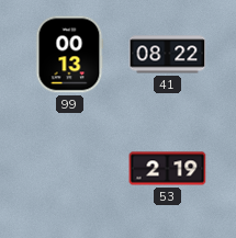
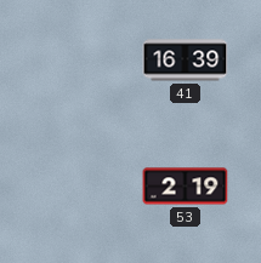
99: 00:13 -> none (69, 55)
41: 08:22 -> 16:39 (186, 61)
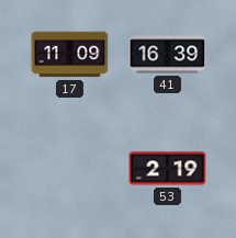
17: none -> 11:09 (70, 55)
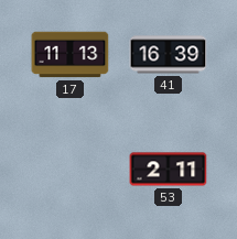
17: 11:09 -> 11:13 (71, 55)
53: 2:19 -> 2:11 (169, 170)
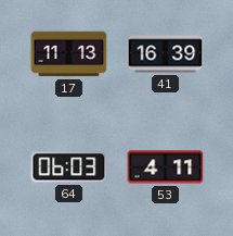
64: none -> 06:03 (69, 167)
53: 2:11 -> 4:11 (166, 167)
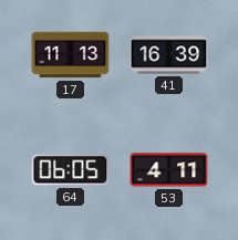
64: 06:03 -> 06:05 (71, 170)
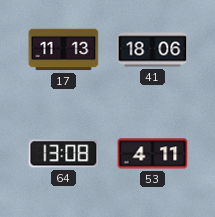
41: 16:39 -> 18:06 (153, 50)
64: 06:05 -> 13:08 (64, 154)
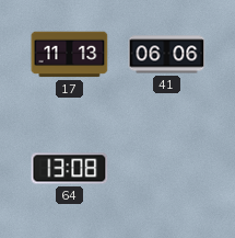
41: 18:06 -> 06:06 (167, 55)
53: 4:11 -> none (153, 154)
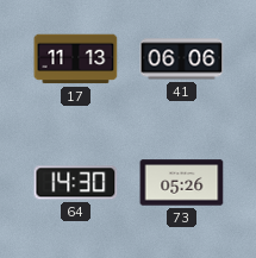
64: 13:08 -> 14:30 (76, 183)
73: none -> 05:26 (182, 183)
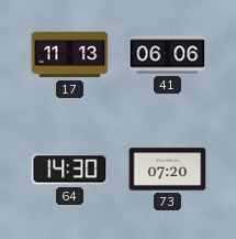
73: 05:26 -> 07:20 (168, 170)
